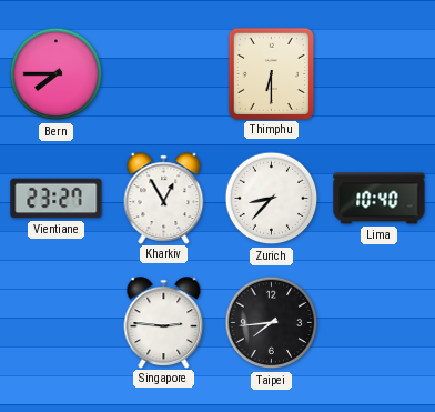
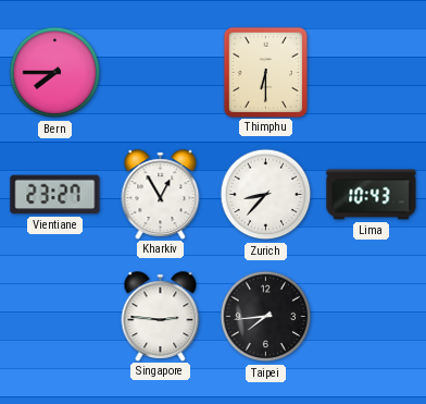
Lima: 10:40 -> 10:43 (372, 195)
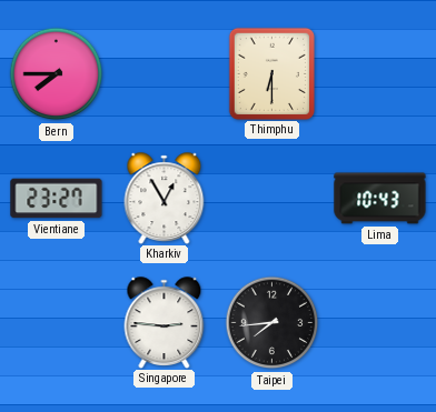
Zurich: 8:37 -> none (266, 195)
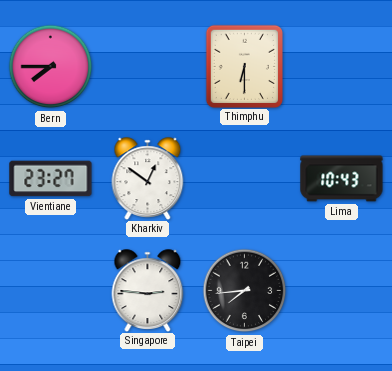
Kharkiv: 12:55 -> 12:51 (148, 178)
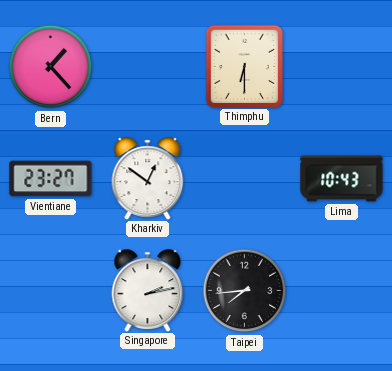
Bern: 7:45 -> 1:23 (51, 67)
Singapore: 2:46 -> 2:13 (148, 290)
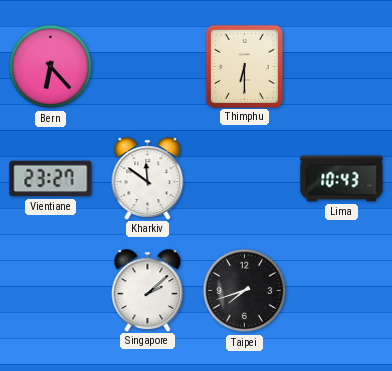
Bern: 1:23 -> 6:23 (51, 67)
Kharkiv: 12:51 -> 11:51 (148, 178)
Singapore: 2:13 -> 2:08 (148, 290)
Taipei: 7:44 -> 7:42 (245, 291)
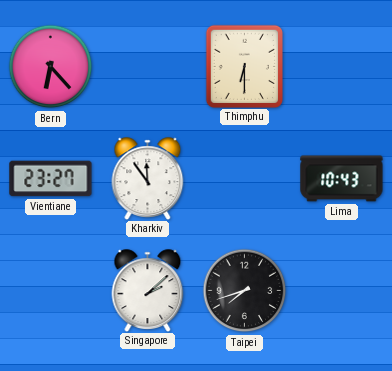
Kharkiv: 11:51 -> 11:54 (148, 178)
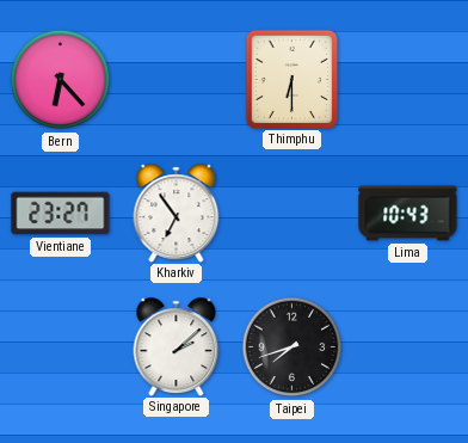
Kharkiv: 11:54 -> 6:54 (177, 213)
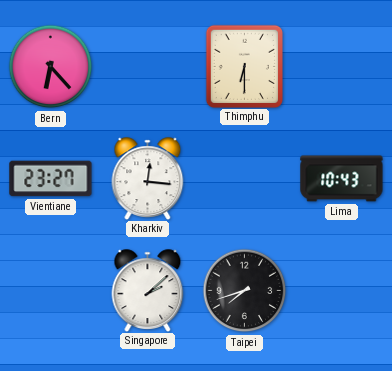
Kharkiv: 6:54 -> 12:16 (148, 178)
